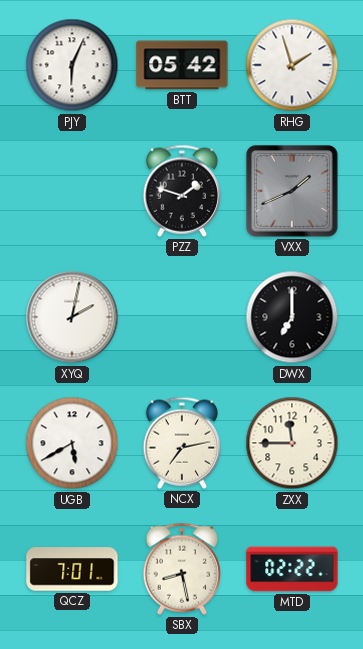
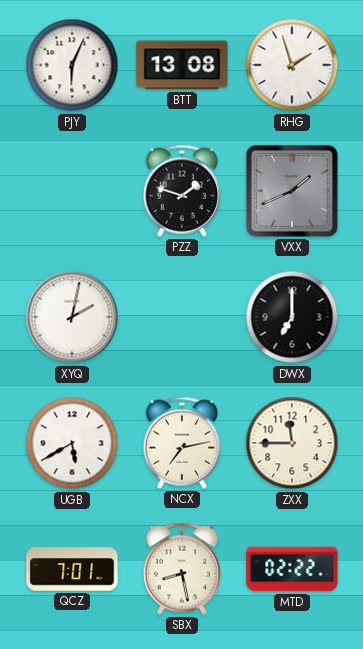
BTT: 05:42 -> 13:08 (182, 65)
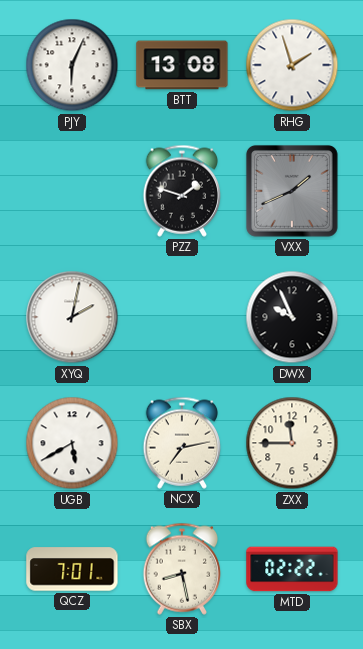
DWX: 7:00 -> 9:56 (292, 317)
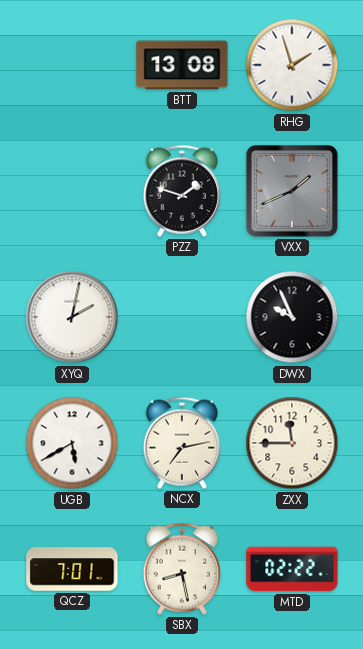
PJY: 6:04 -> none (72, 65)
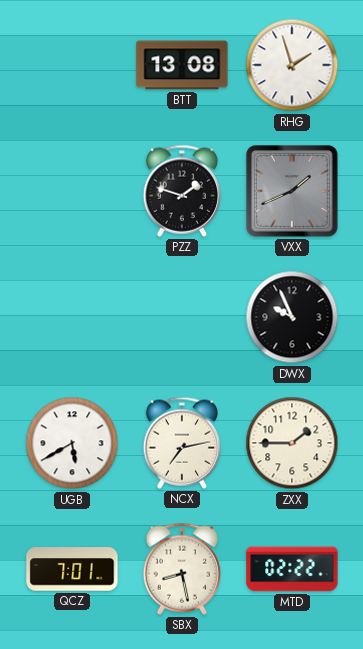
XYQ: 2:02 -> none (72, 317)
ZXX: 11:45 -> 1:45 (292, 443)
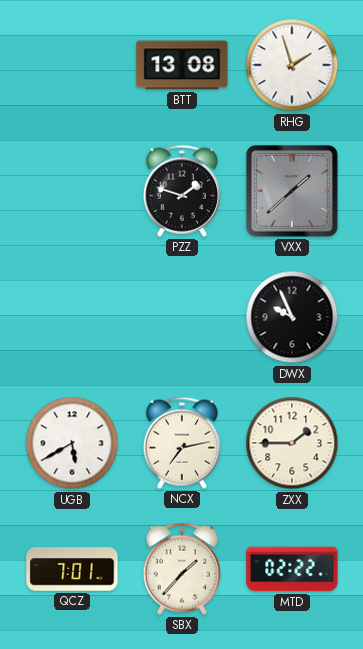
VXX: 1:41 -> 1:38 (292, 191)
SBX: 8:28 -> 1:37 (181, 569)
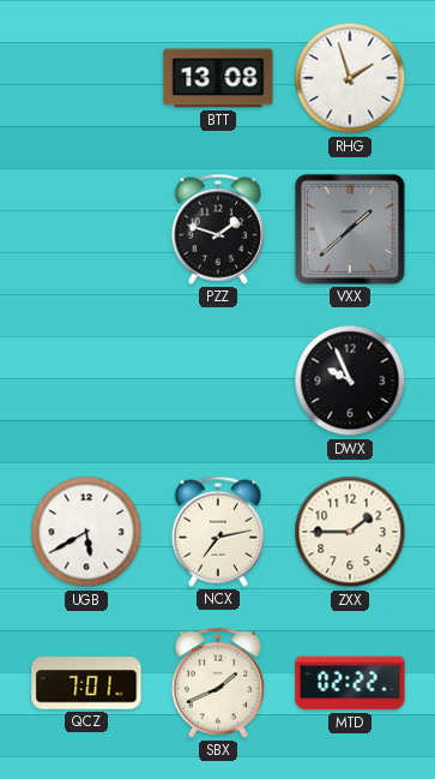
SBX: 1:37 -> 1:41 (217, 683)
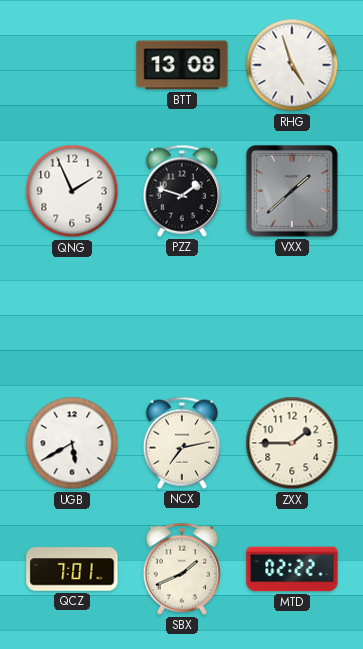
RHG: 1:57 -> 4:57 (292, 65)
QNG: none -> 1:56 (72, 191)
DWX: 9:56 -> none (350, 380)
